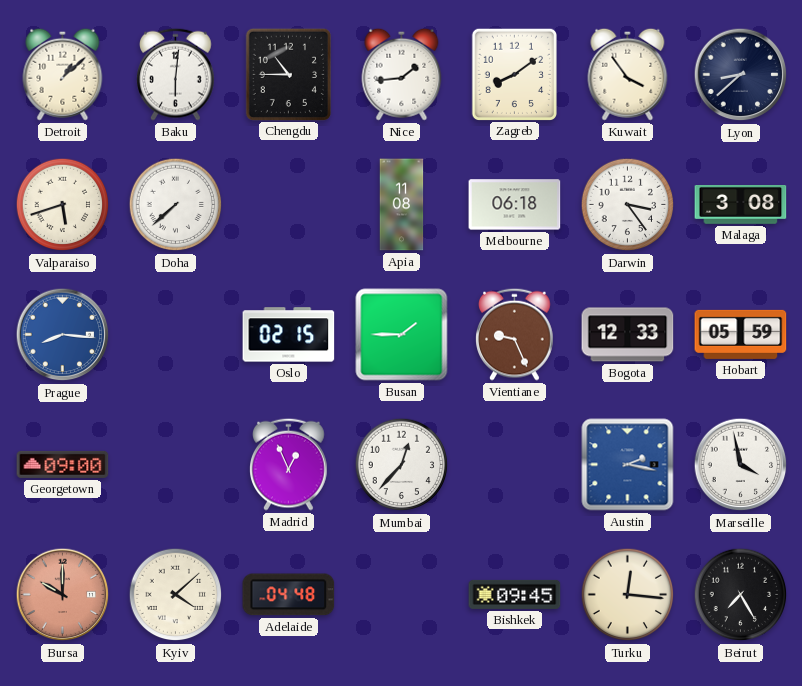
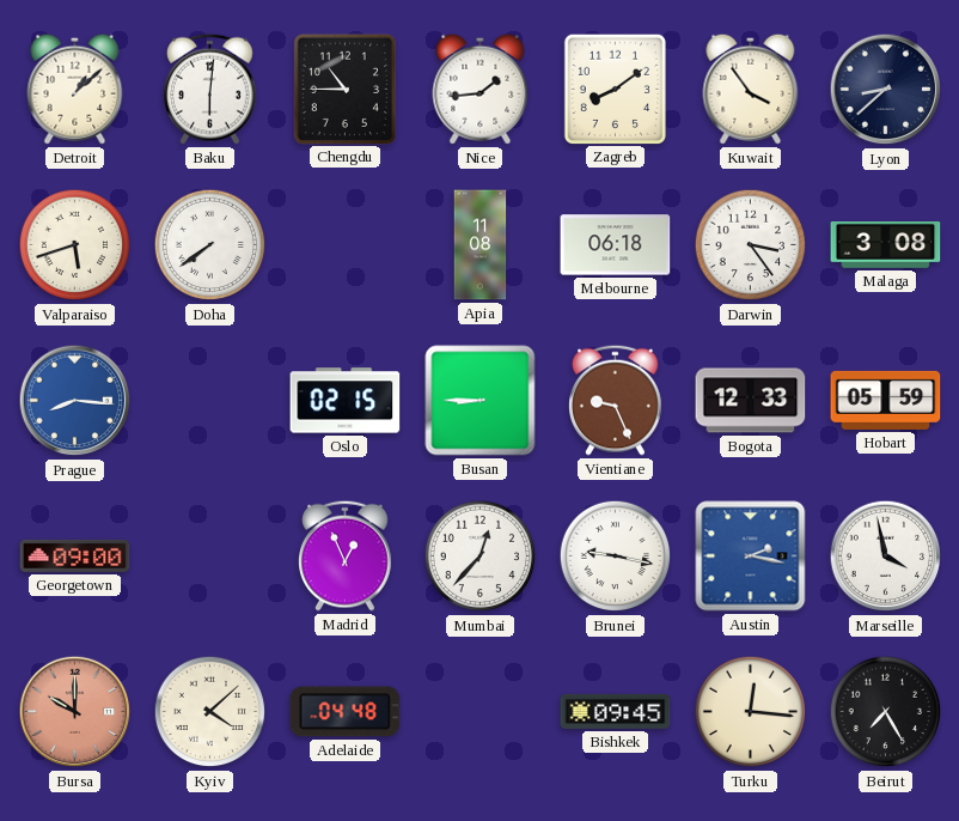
Doha: 7:38 -> 7:39 (210, 245)
Busan: 1:45 -> 8:45 (481, 401)
Brunei: none -> 9:17 (616, 557)
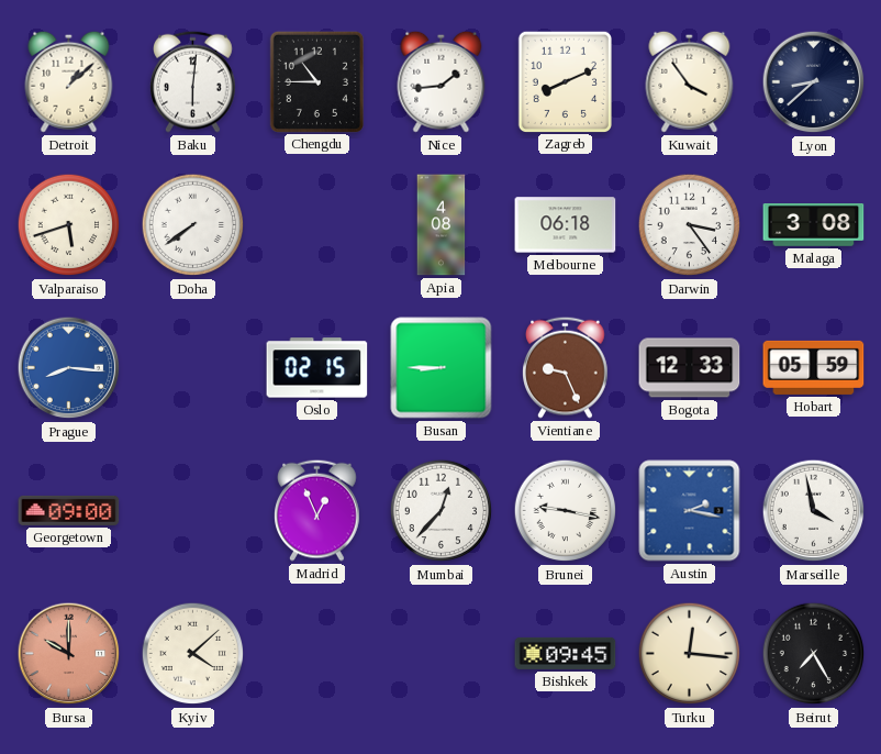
Zagreb: 8:09 -> 8:11 (565, 81)
Apia: 11:08 -> 4:08 (442, 225)
Adelaide: 04:48 -> none (346, 712)
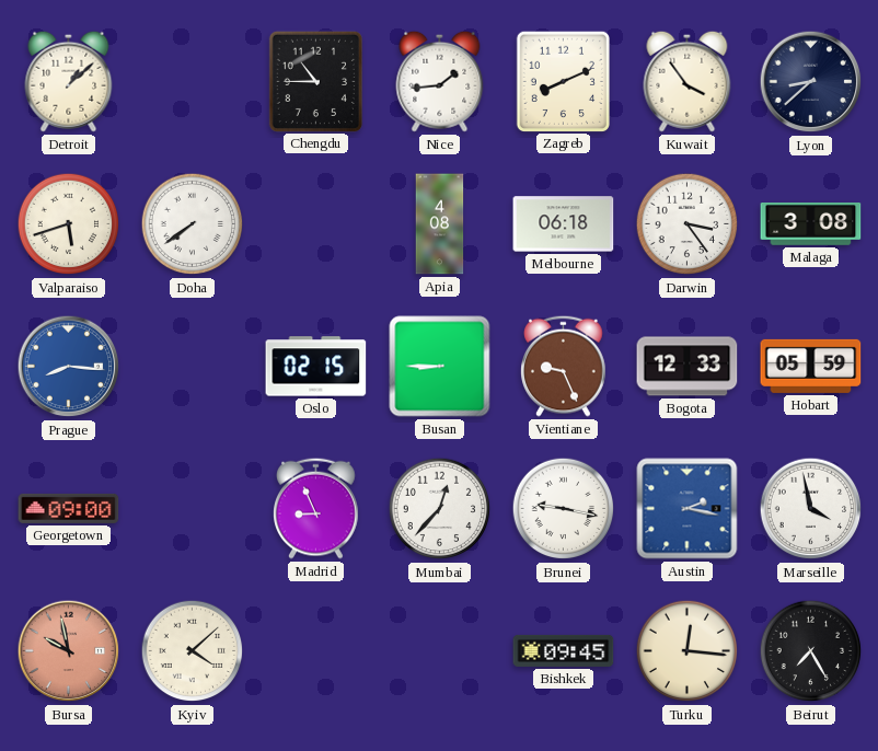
Baku: 6:01 -> none (193, 81)
Madrid: 12:56 -> 8:56 (316, 508)
Bursa: 10:00 -> 9:58 (69, 651)
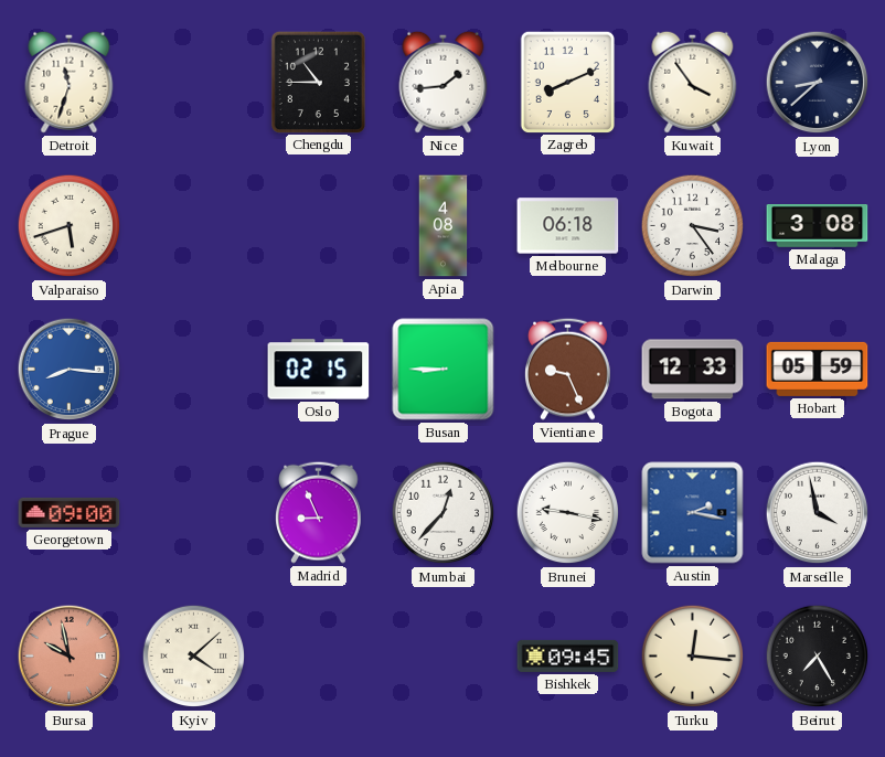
Detroit: 1:08 -> 11:33 (70, 82)
Doha: 7:39 -> none (193, 224)
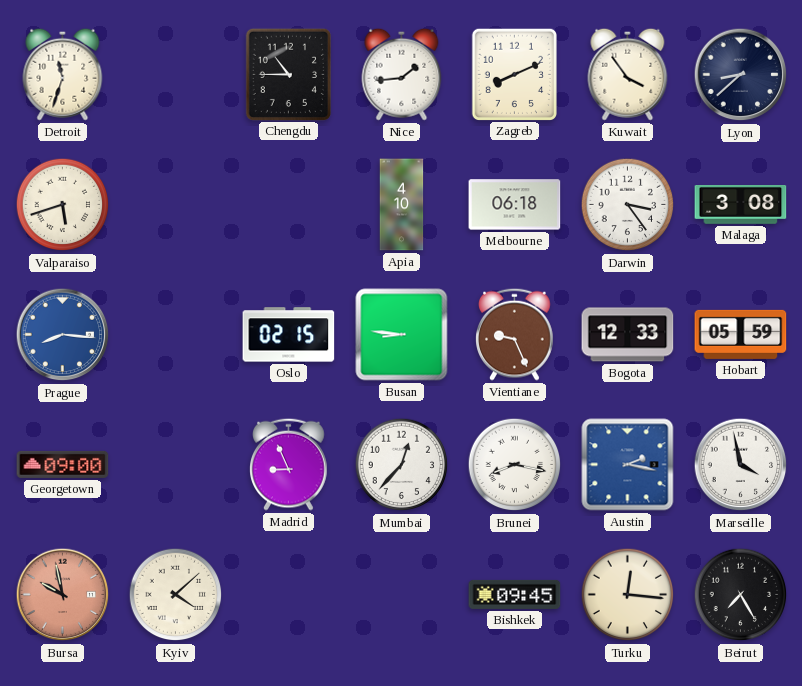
Apia: 4:08 -> 4:10 (402, 205)
Busan: 8:45 -> 8:46 (402, 335)
Brunei: 9:17 -> 8:17 (515, 465)
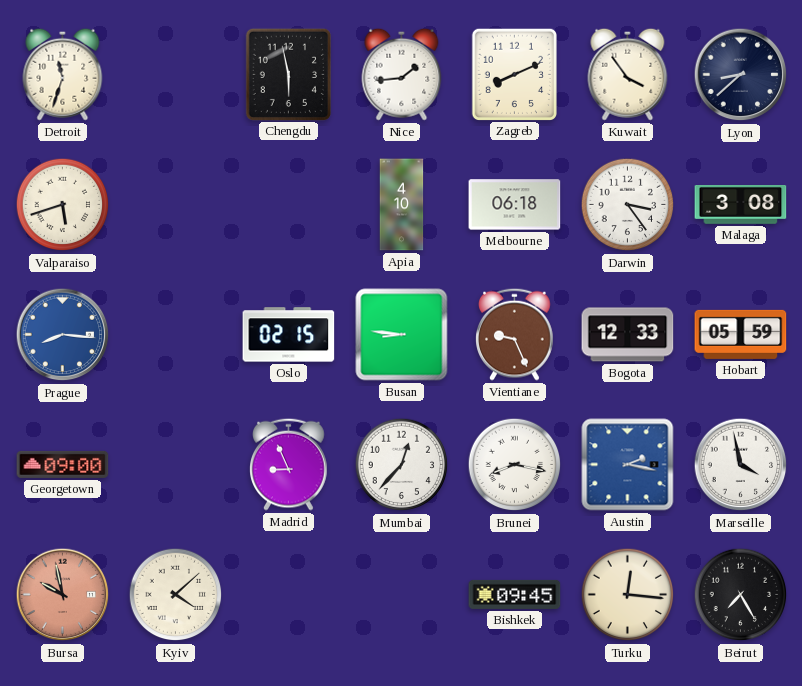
Chengdu: 10:45 -> 5:58 (288, 74)
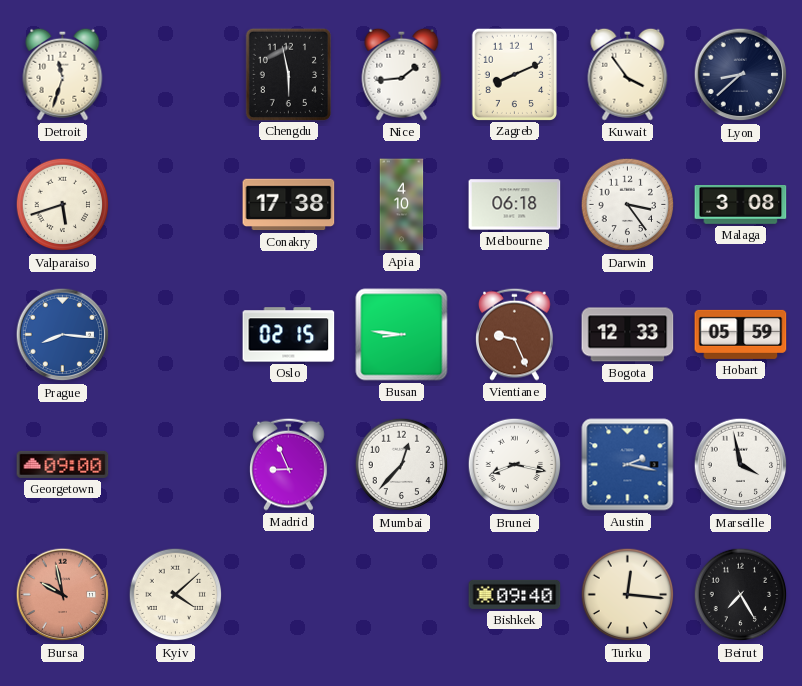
Conakry: none -> 17:38 (289, 205)
Bishkek: 09:45 -> 09:40 (515, 594)
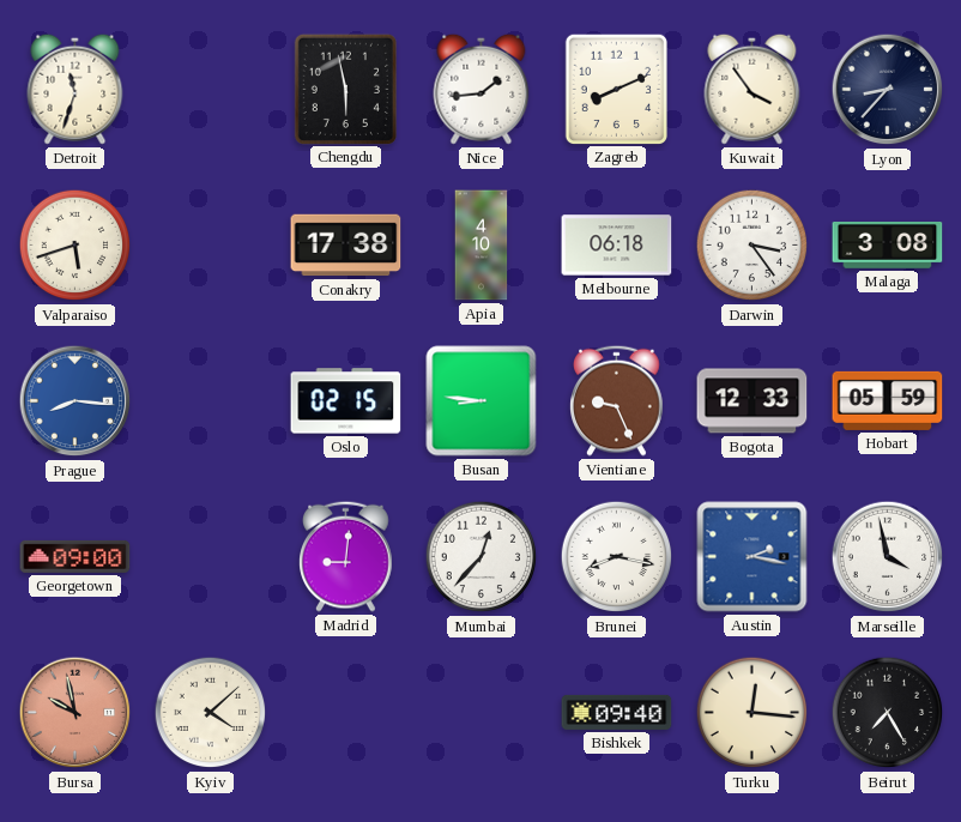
Lyon: 8:38 -> 8:37 (888, 90)
Madrid: 8:56 -> 9:01 (346, 556)
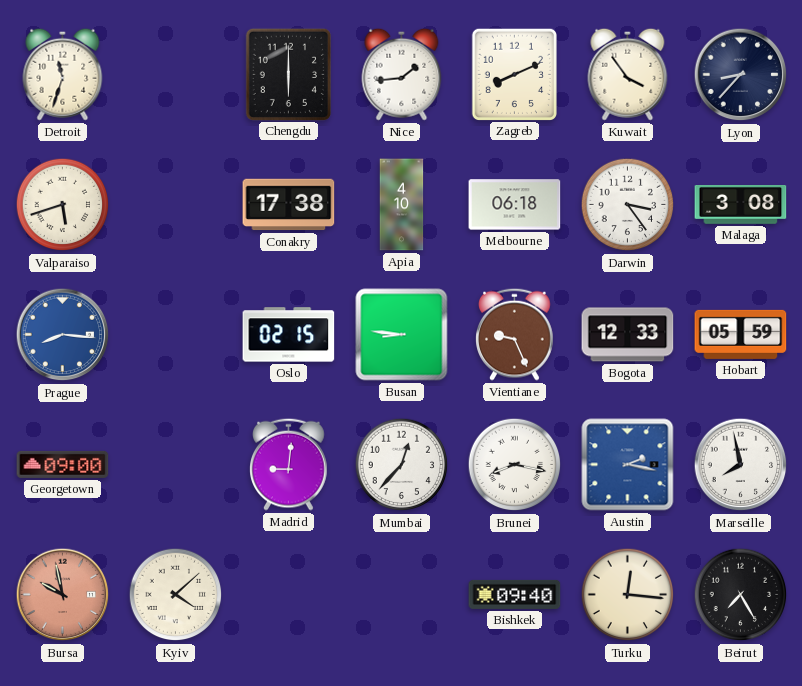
Chengdu: 5:58 -> 6:00 (288, 74)
Marseille: 3:58 -> 7:58 (741, 465)
